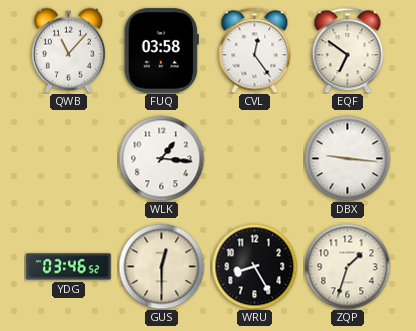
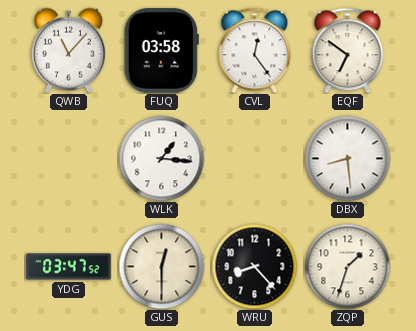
DBX: 9:16 -> 8:29 (347, 158)
YDG: 03:46 -> 03:47 (69, 267)
WRU: 8:25 -> 8:23 (254, 266)
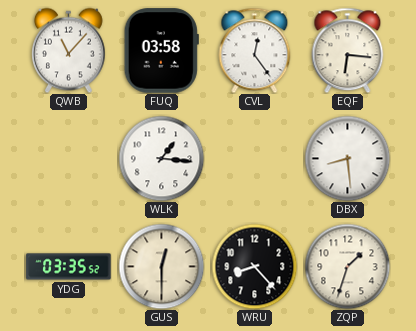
EQF: 6:51 -> 6:16 (348, 50)
YDG: 03:47 -> 03:35 (69, 267)
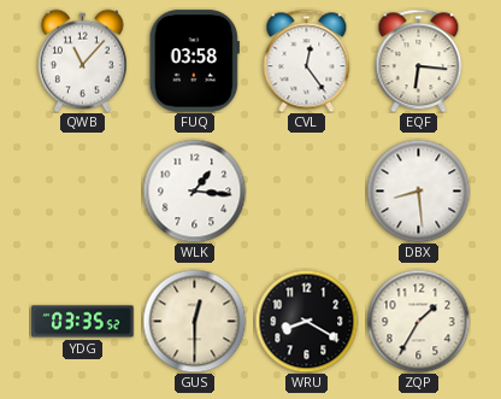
WRU: 8:23 -> 8:20 (306, 321)
ZQP: 1:33 -> 1:35 (418, 321)
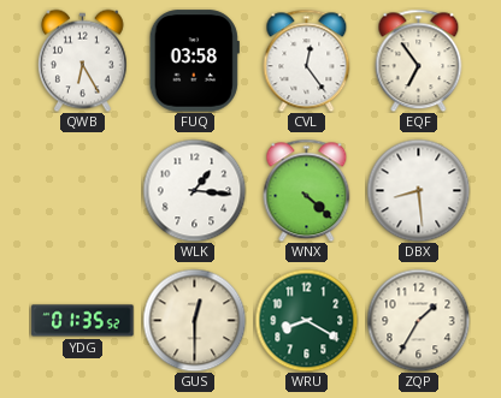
QWB: 11:07 -> 6:25 (82, 60)
EQF: 6:16 -> 6:54 (419, 60)
WNX: none -> 4:22 (307, 190)
YDG: 03:35 -> 01:35 (83, 321)
WRU dial: black -> green (306, 320)
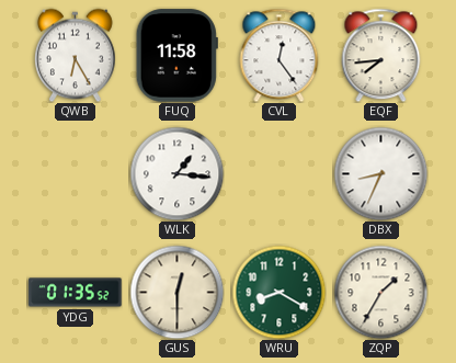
FUQ: 03:58 -> 11:58 (176, 56)
EQF: 6:54 -> 7:44 (381, 55)
WNX: 4:22 -> none (307, 190)
DBX: 8:29 -> 8:34 (380, 173)
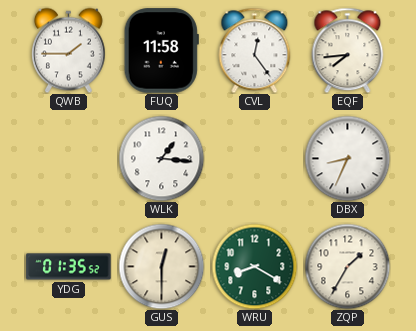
QWB: 6:25 -> 1:45 (68, 50)
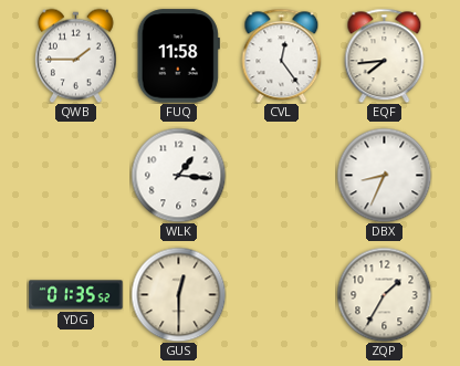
WRU: 8:20 -> none (254, 266)
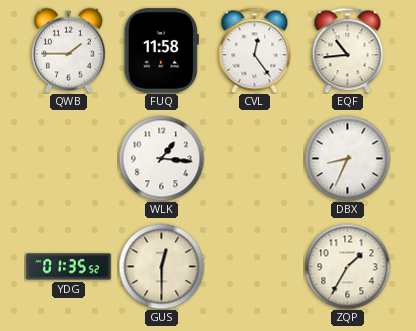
EQF: 7:44 -> 10:44 (348, 50)
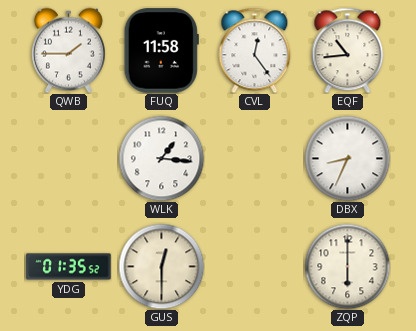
ZQP: 1:35 -> 6:00 (347, 266)
